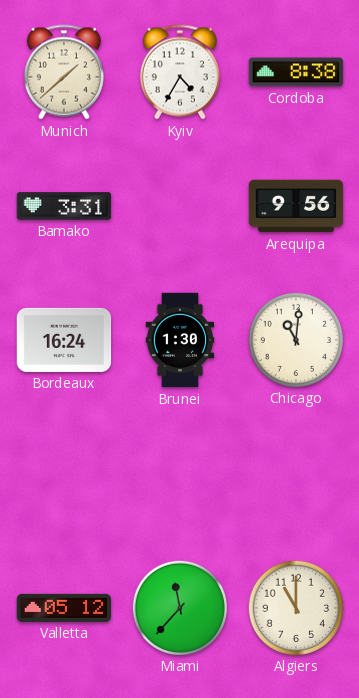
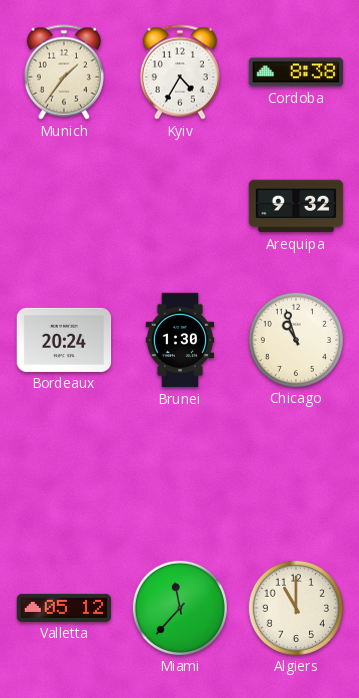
Munich: 1:38 -> 1:36 (64, 72)
Bamako: 3:31 -> none (64, 206)
Arequipa: 9:56 -> 9:32 (296, 206)
Bordeaux: 16:24 -> 20:24 (64, 340)
Chicago: 11:01 -> 10:57 (295, 339)
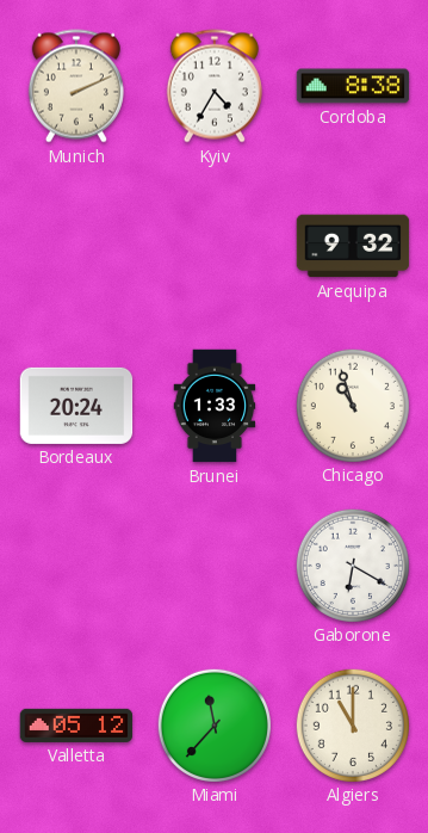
Munich: 1:36 -> 2:11 (76, 86)
Brunei: 1:30 -> 1:33 (215, 406)
Gaborone: none -> 6:20 (352, 564)
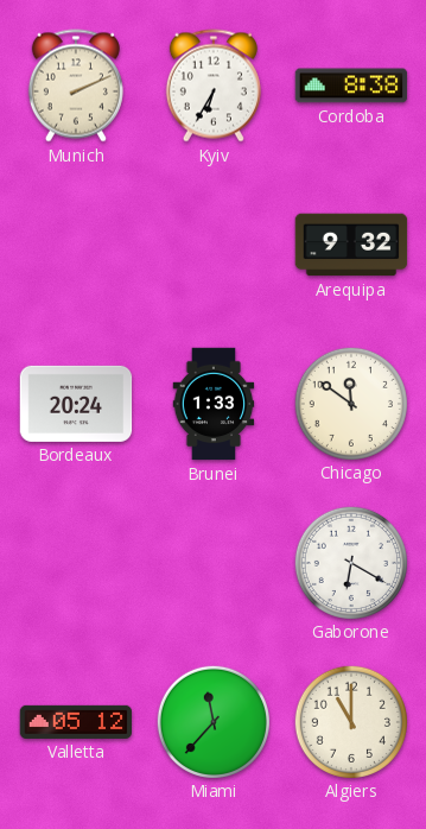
Kyiv: 4:35 -> 6:35 (214, 86)
Chicago: 10:57 -> 11:51 (350, 403)
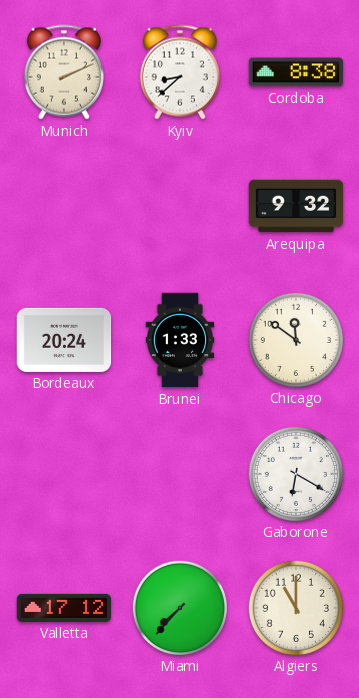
Kyiv: 6:35 -> 8:38 (180, 72)
Valletta: 05:12 -> 17:12 (64, 608)
Miami: 11:37 -> 7:37 (179, 607)
